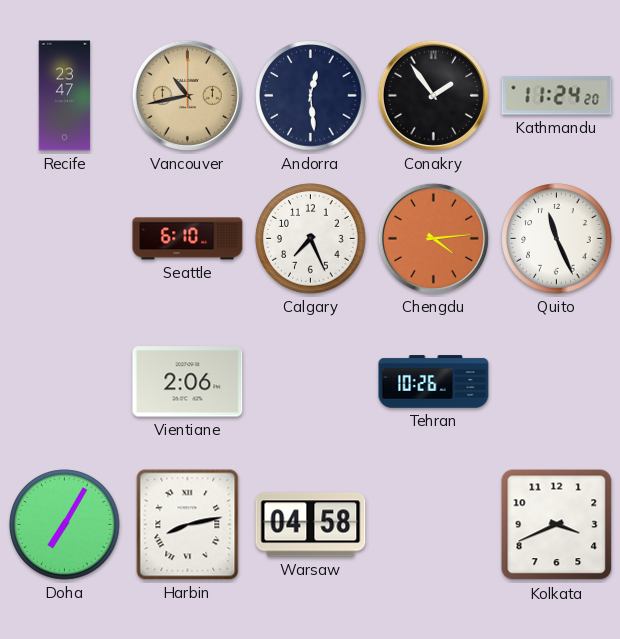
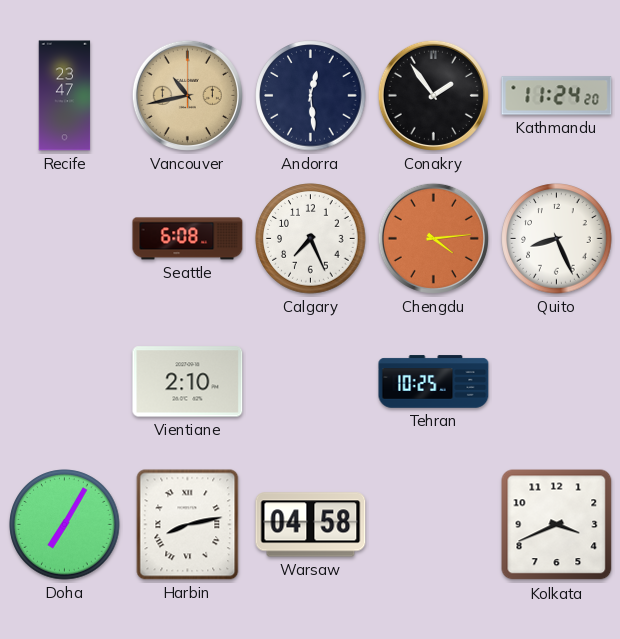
Seattle: 6:10 -> 6:08 (188, 239)
Quito: 11:26 -> 8:26 (557, 239)
Vientiane: 2:06 -> 2:10 (188, 382)
Tehran: 10:26 -> 10:25 (434, 382)
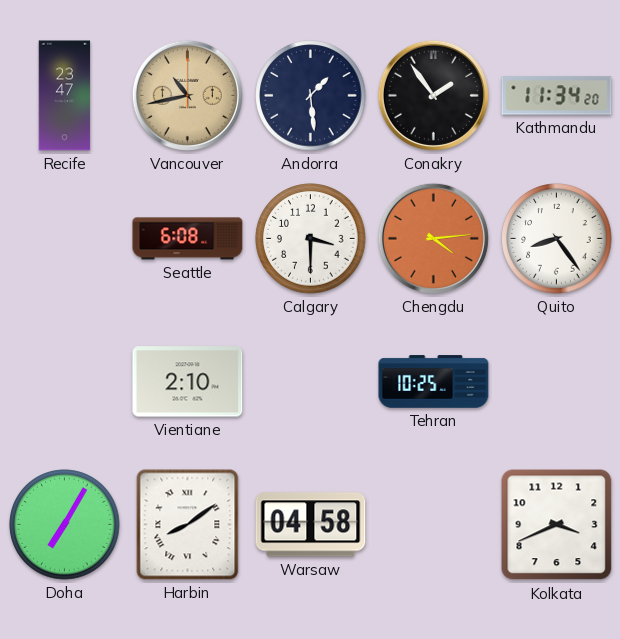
Andorra: 12:29 -> 1:29 (311, 96)
Kathmandu: 11:24 -> 11:34 (557, 96)
Calgary: 7:26 -> 3:30 (311, 239)
Quito: 8:26 -> 8:24 (557, 239)
Harbin: 8:13 -> 8:09 (188, 525)
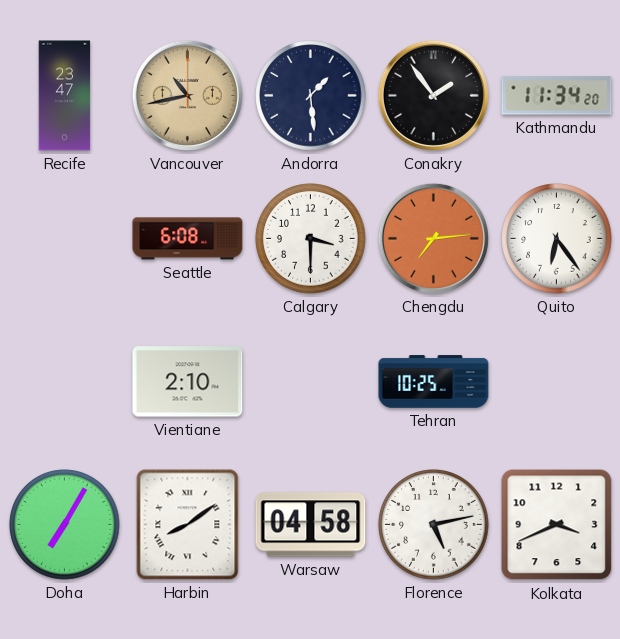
Chengdu: 4:14 -> 7:14 (433, 238)
Quito: 8:24 -> 6:24 (557, 239)
Florence: none -> 5:13 (434, 525)
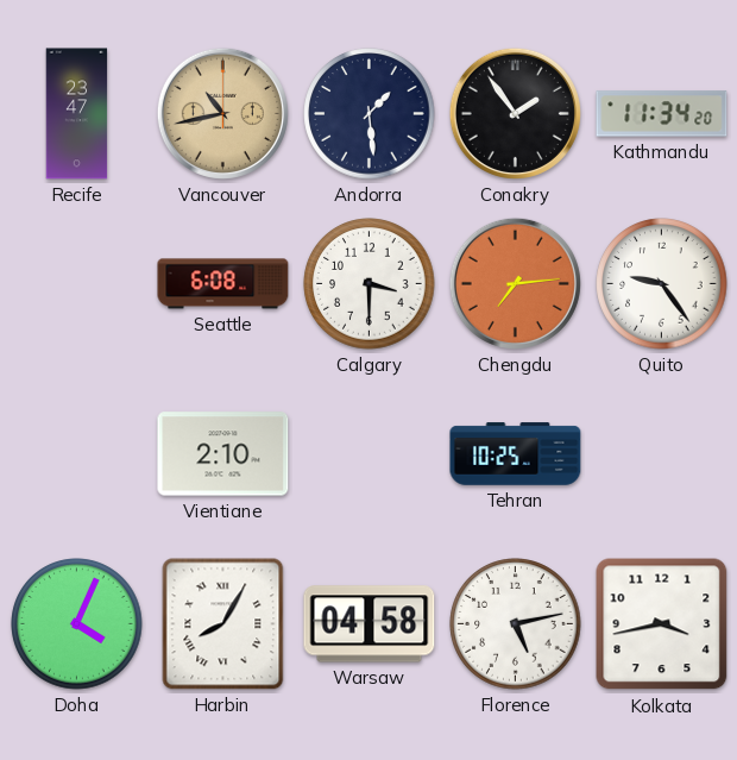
Quito: 6:24 -> 9:24 (662, 284)
Doha: 7:05 -> 4:04 (77, 624)
Harbin: 8:09 -> 8:05 (223, 624)
Kolkata: 3:41 -> 3:43 (662, 624)
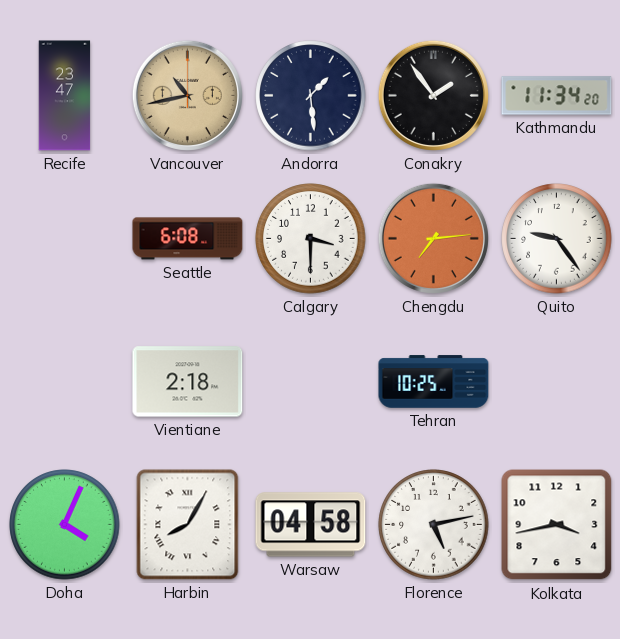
Vientiane: 2:10 -> 2:18 (188, 382)
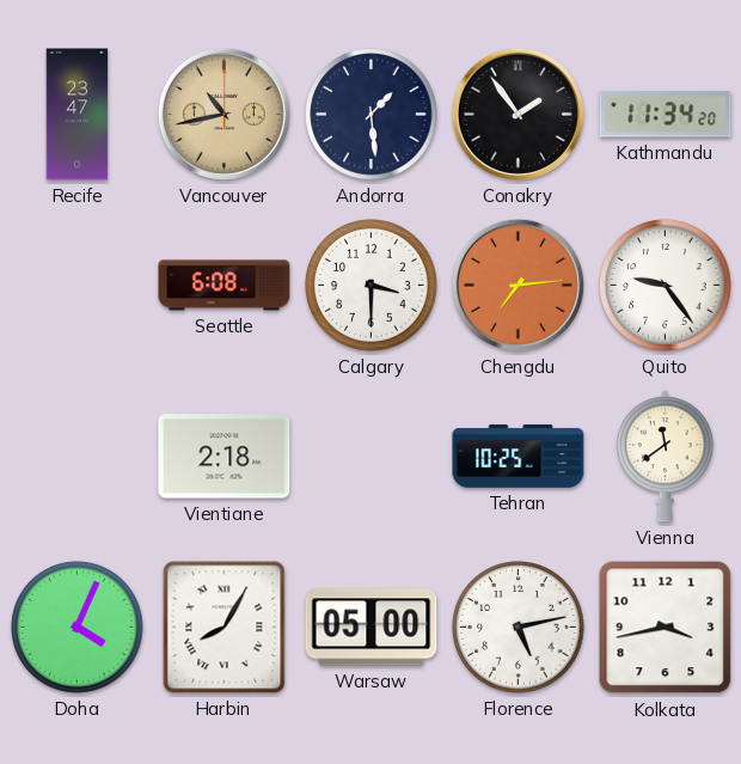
Vienna: none -> 11:39 (665, 457)
Warsaw: 04:58 -> 05:00 (372, 628)
